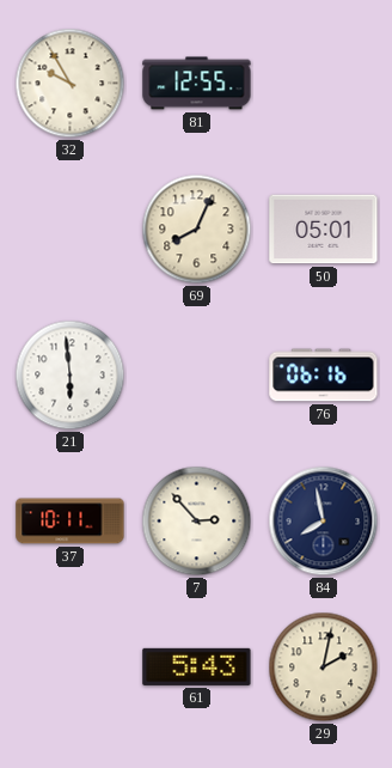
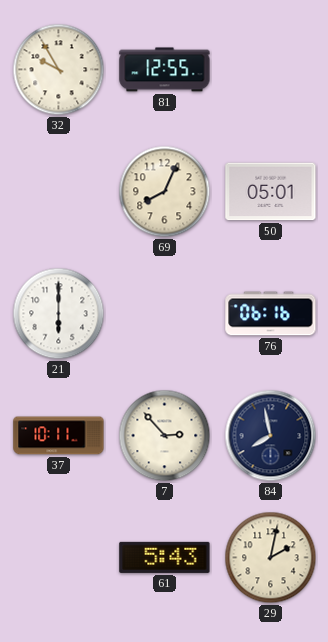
21: 5:59 -> 6:00 (59, 314)
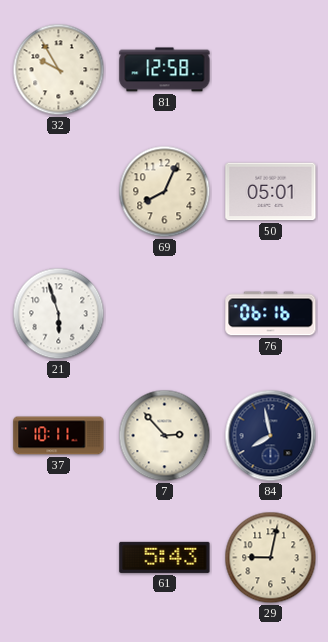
81: 12:55 -> 12:58 (165, 70)
21: 6:00 -> 5:57 (59, 314)
29: 2:02 -> 9:02 (271, 558)
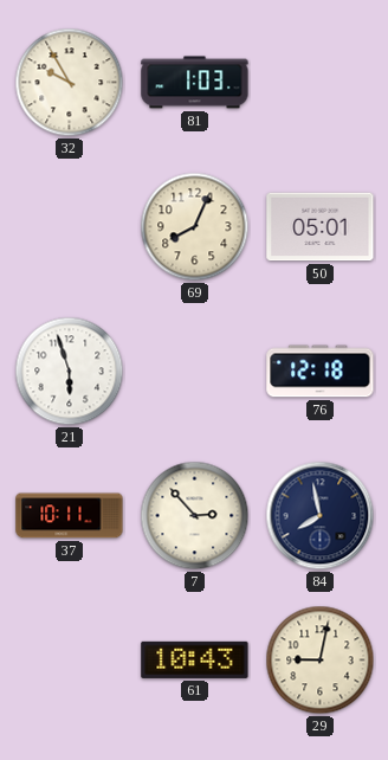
81: 12:58 -> 1:03 (195, 83)
76: 06:16 -> 12:18 (321, 372)
61: 5:43 -> 10:43 (195, 659)
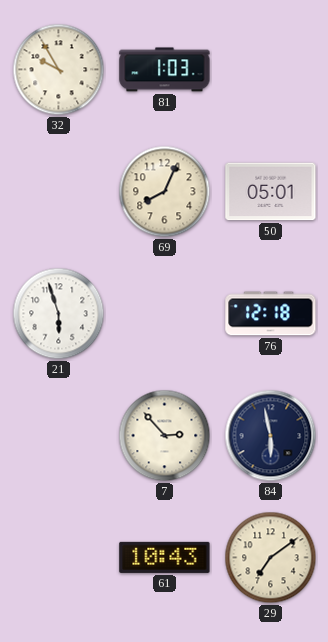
37: 10:11 -> none (70, 516)
84: 7:58 -> 5:58 (271, 436)
29: 9:02 -> 7:09 (271, 558)
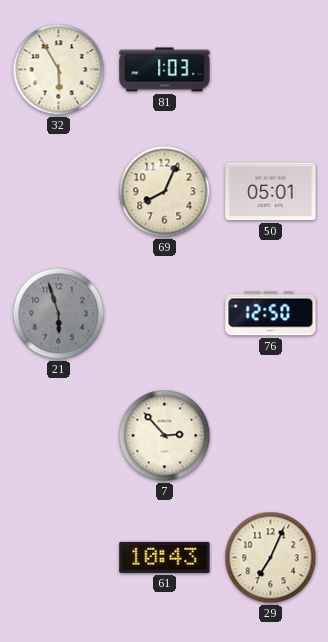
32: 9:55 -> 5:55 (59, 70)
21 dial: white -> grey (59, 314)
76: 12:18 -> 12:50 (271, 314)
84: 5:58 -> none (271, 436)
29: 7:09 -> 7:04 (271, 558)
